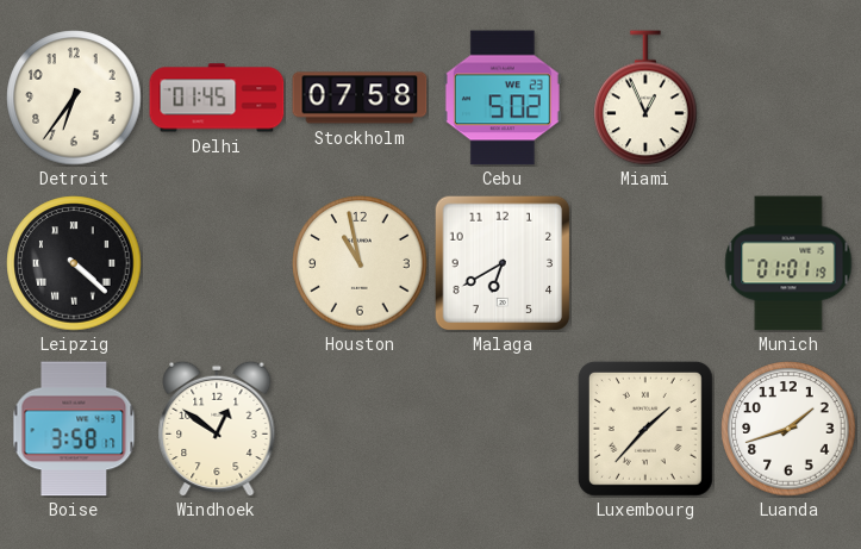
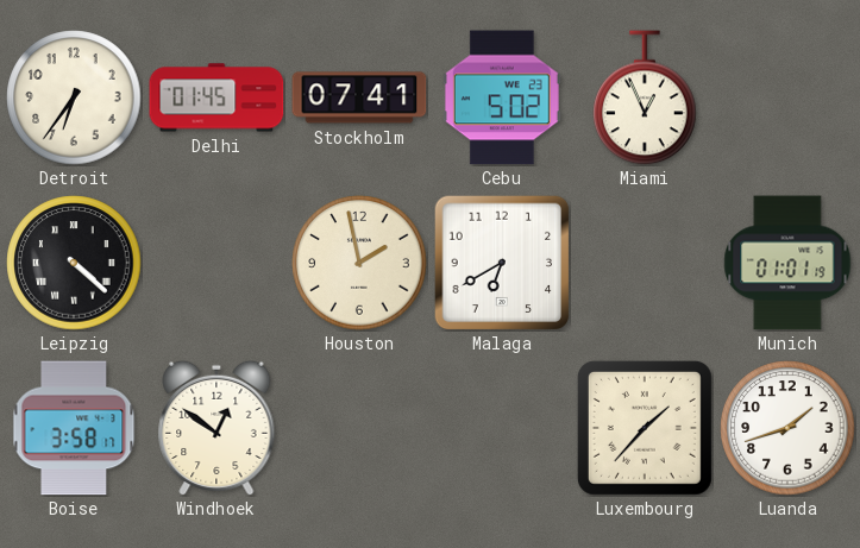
Stockholm: 07:58 -> 07:41 (359, 97)
Houston: 10:58 -> 1:58 (359, 263)
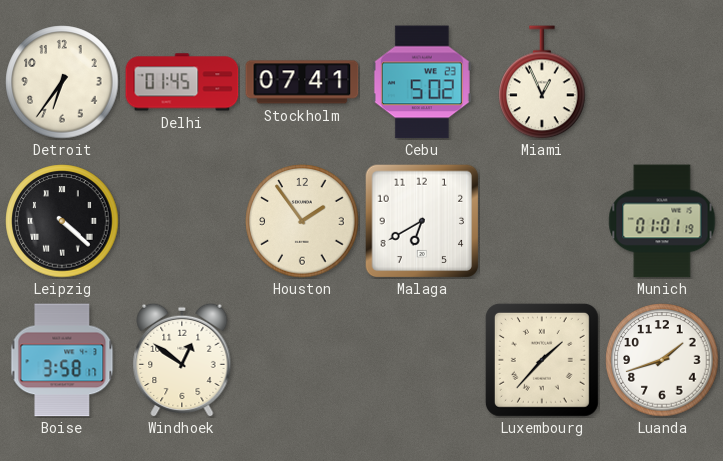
Houston: 1:58 -> 1:54 (302, 221)
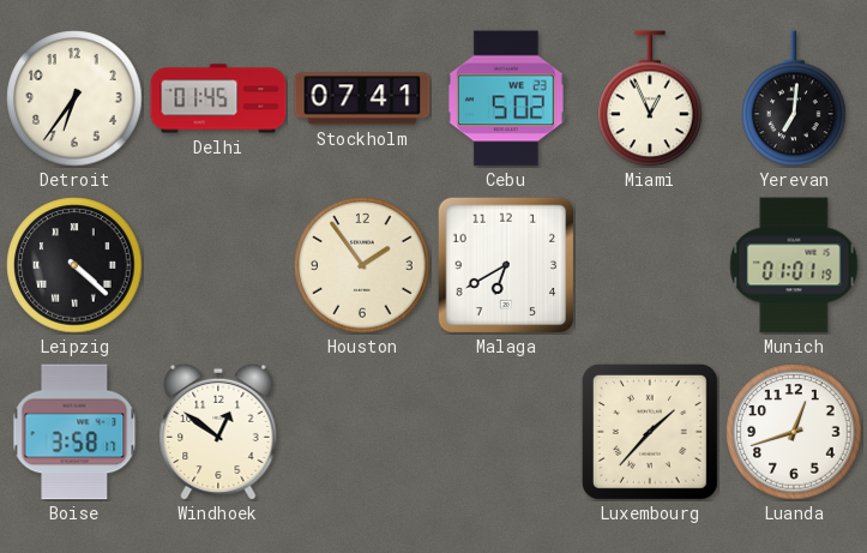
Yerevan: none -> 7:01 (794, 98)
Luanda: 1:42 -> 12:42 (794, 432)
